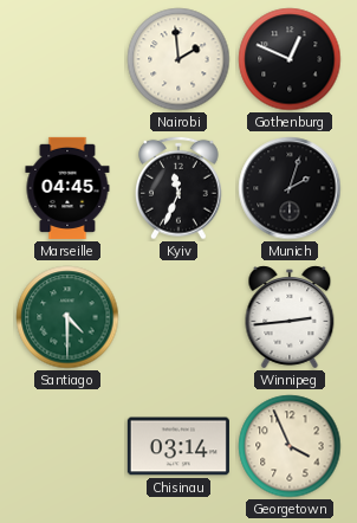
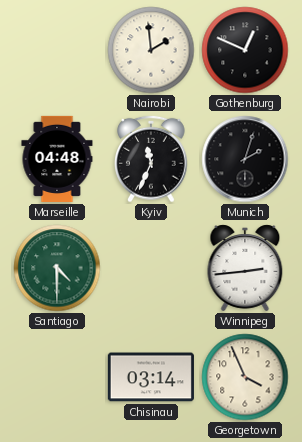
Marseille: 04:45 -> 04:48 (57, 159)
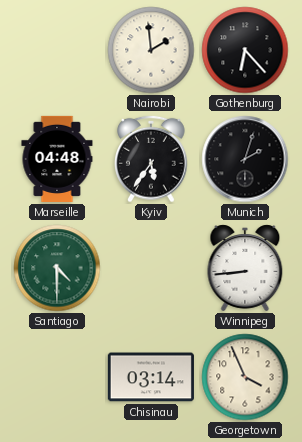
Gothenburg: 12:49 -> 6:23 (245, 50)
Kyiv: 11:34 -> 5:36 (152, 159)
Winnipeg: 2:44 -> 8:44 (245, 268)
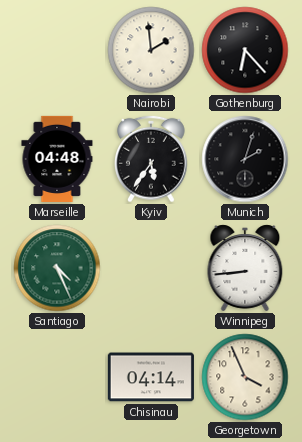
Santiago: 4:30 -> 4:26 (57, 268)
Chisinau: 03:14 -> 04:14 (151, 377)
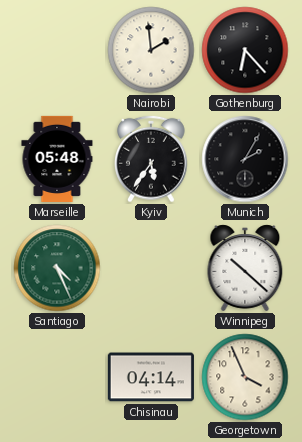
Marseille: 04:48 -> 05:48 (57, 159)
Munich: 2:03 -> 2:05 (245, 159)
Winnipeg: 8:44 -> 10:22 (245, 268)
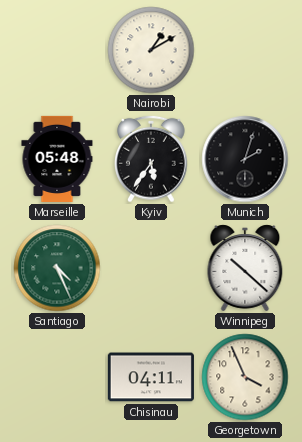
Nairobi: 1:59 -> 1:10 (151, 50)
Gothenburg: 6:23 -> none (245, 50)
Munich: 2:05 -> 2:03 (245, 159)
Chisinau: 04:14 -> 04:11 (151, 377)
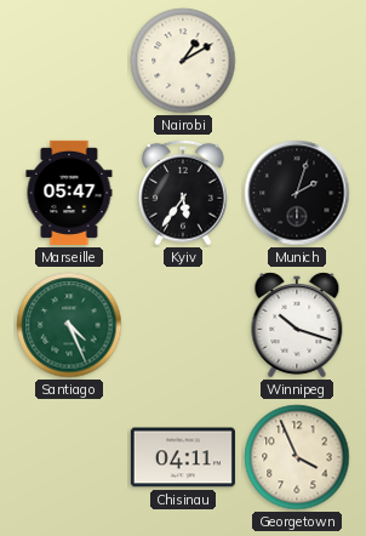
Marseille: 05:48 -> 05:47 (69, 193)
Winnipeg: 10:22 -> 10:18 (297, 325)
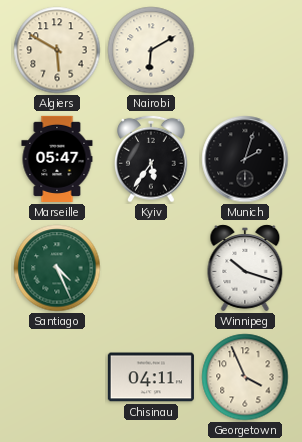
Algiers: none -> 5:50 (57, 50)
Nairobi: 1:10 -> 6:10 (151, 50)
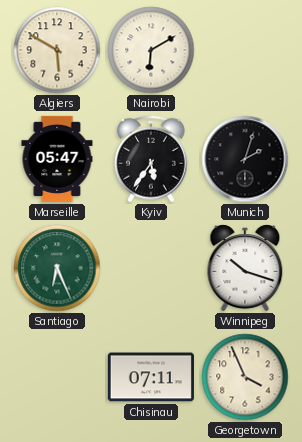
Santiago: 4:26 -> 6:26 (57, 268)
Chisinau: 04:11 -> 07:11 (151, 377)
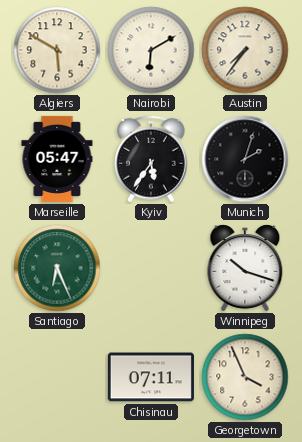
Austin: none -> 7:36 (245, 50)
